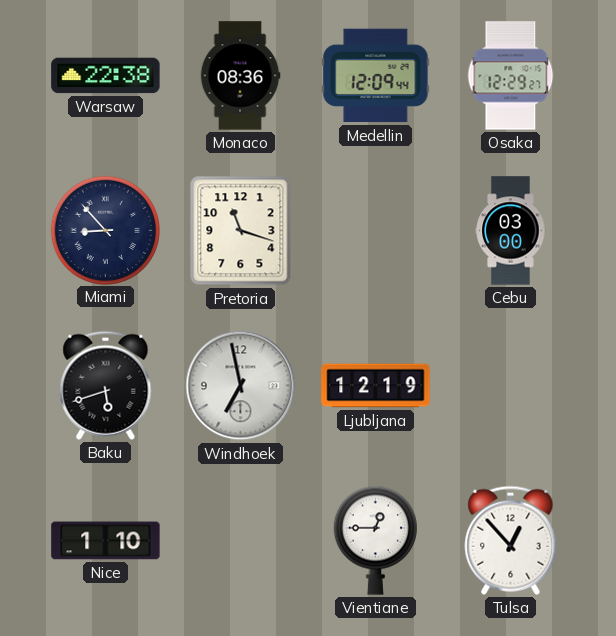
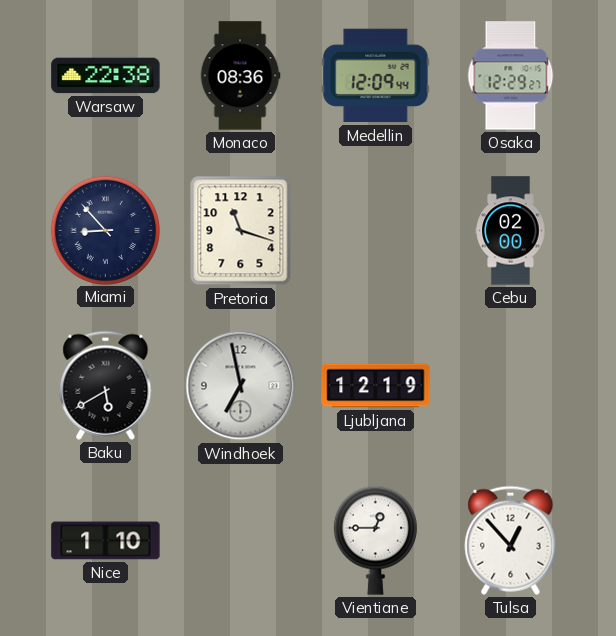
Cebu: 03:00 -> 02:00 (511, 231)
Baku: 5:42 -> 5:40 (106, 385)
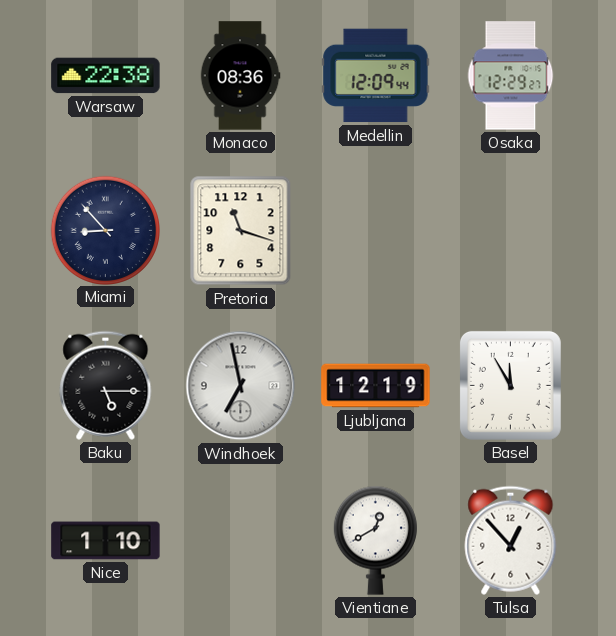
Cebu: 02:00 -> none (511, 231)
Baku: 5:40 -> 5:15 (106, 385)
Basel: none -> 11:55 (510, 385)
Vientiane: 12:45 -> 12:40 (375, 540)
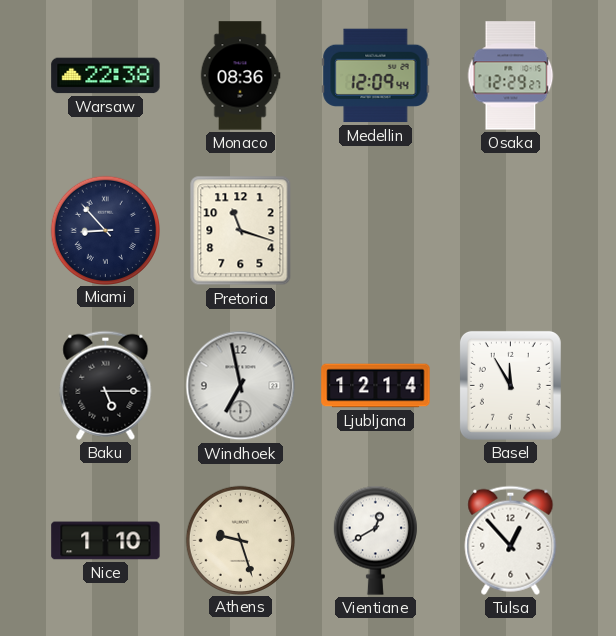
Ljubljana: 12:19 -> 12:14 (376, 386)
Athens: none -> 9:27 (240, 540)
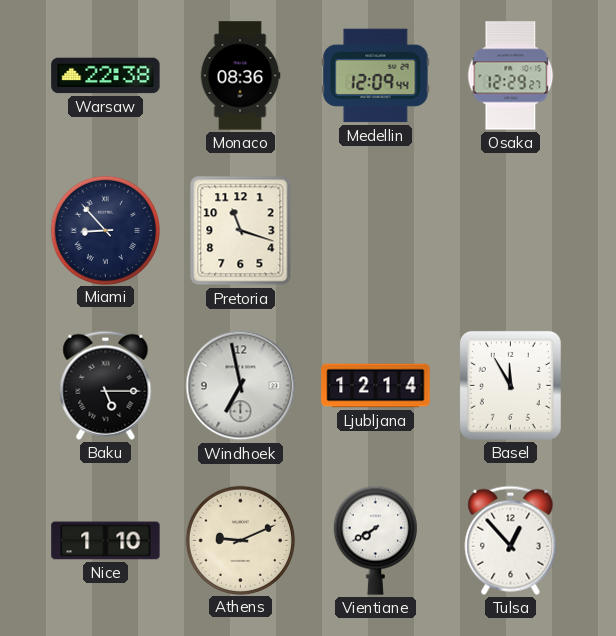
Athens: 9:27 -> 9:11 (240, 540)
Vientiane: 12:40 -> 7:40 (375, 540)
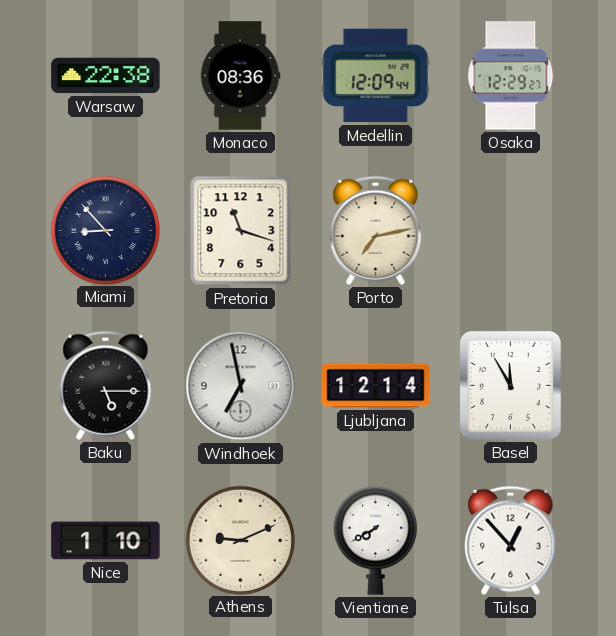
Porto: none -> 7:13 (376, 230)
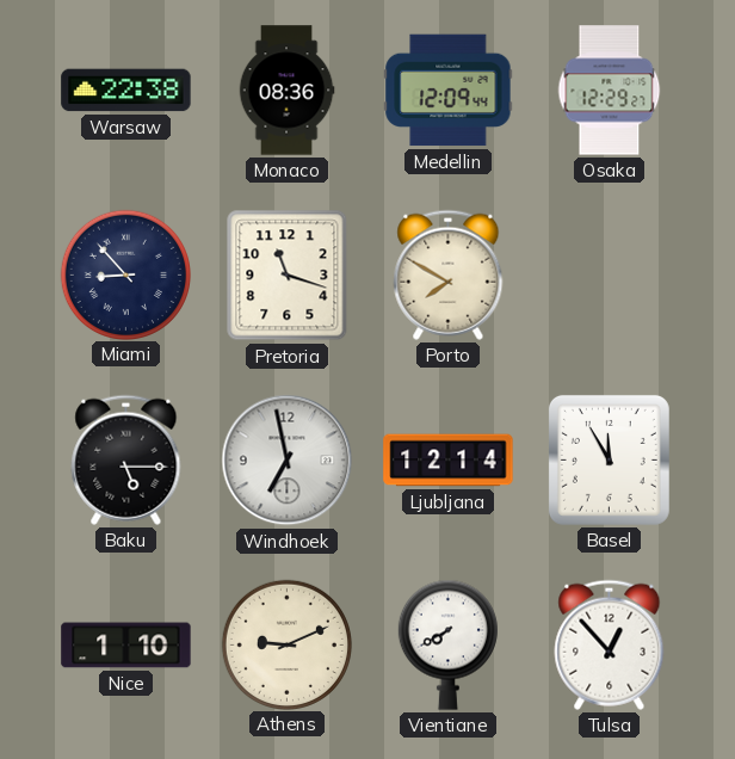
Porto: 7:13 -> 7:50 (449, 274)
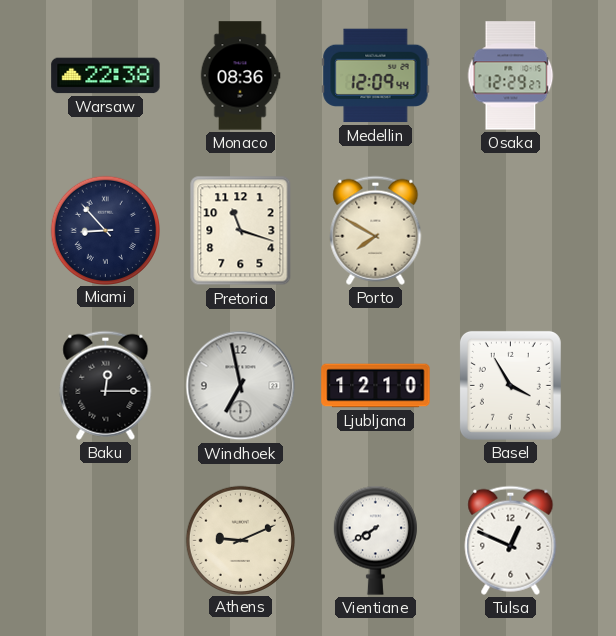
Baku: 5:15 -> 12:15 (106, 385)
Ljubljana: 12:14 -> 12:10 (376, 386)
Basel: 11:55 -> 3:55 (510, 385)
Nice: 1:10 -> none (126, 646)
Tulsa: 12:53 -> 12:49 (511, 540)
